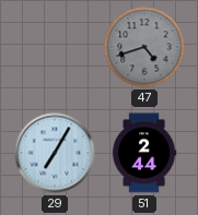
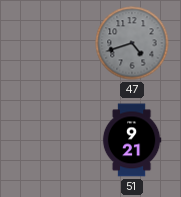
29: 7:05 -> none (55, 153)
51: 2:44 -> 9:21 (132, 140)
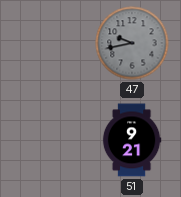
47: 4:42 -> 9:43 (132, 43)
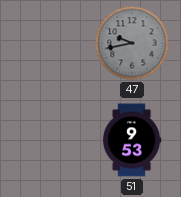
51: 9:21 -> 9:53 (132, 140)
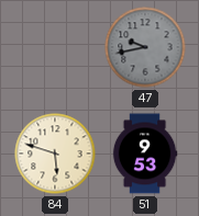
84: none -> 5:48 (55, 154)
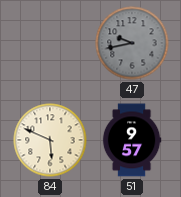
84: 5:48 -> 5:49 (50, 140)
51: 9:53 -> 9:57 (132, 140)
